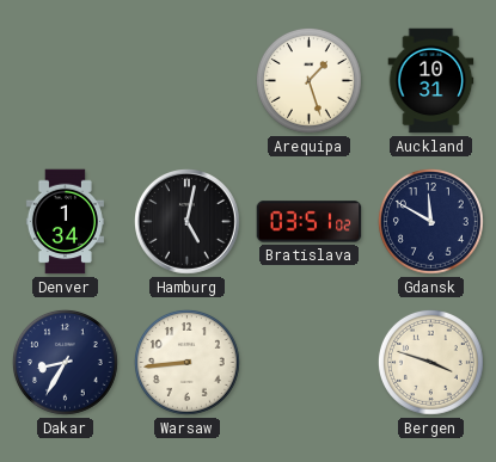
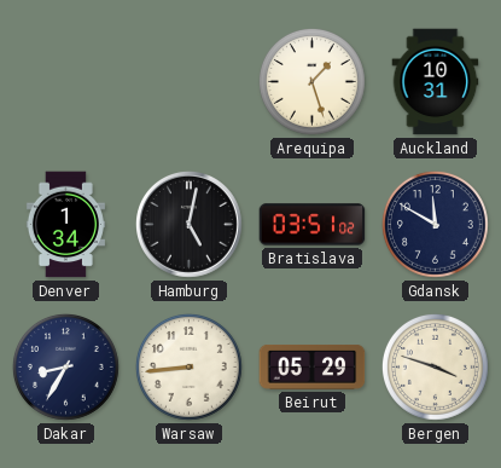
Beirut: none -> 05:29 (313, 368)
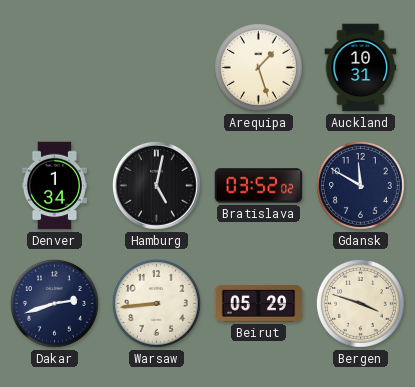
Bratislava: 03:51 -> 03:52 (259, 186)
Dakar: 8:35 -> 2:42 (54, 303)
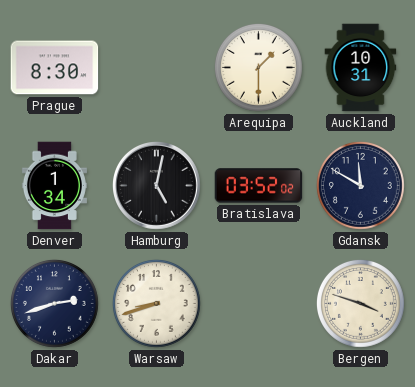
Prague: none -> 8:30 (55, 68)
Arequipa: 1:27 -> 1:30 (258, 67)
Warsaw: 8:44 -> 8:42 (156, 303)
Beirut: 05:29 -> none (259, 304)
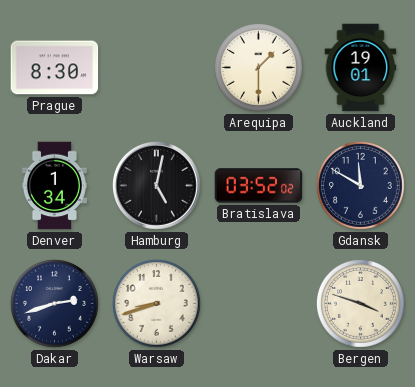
Auckland: 10:31 -> 19:01 (361, 68)
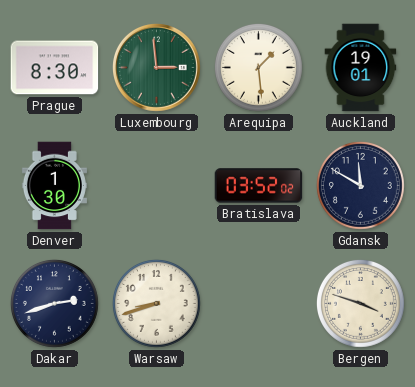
Luxembourg: none -> 2:59 (157, 68)
Arequipa: 1:30 -> 1:29 (258, 67)
Denver: 1:34 -> 1:30 (54, 186)
Hamburg: 5:02 -> none (157, 186)
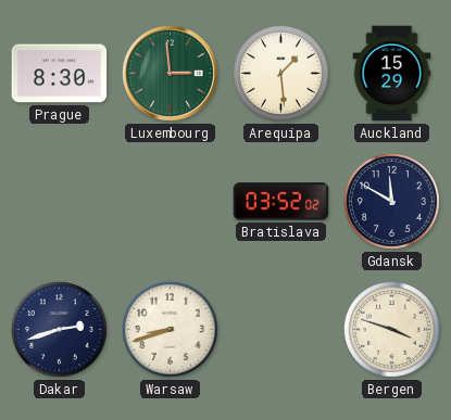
Auckland: 19:01 -> 15:29 (392, 74)
Denver: 1:30 -> none (54, 186)
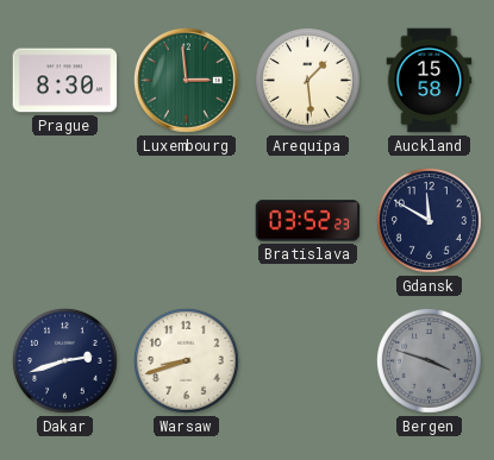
Auckland: 15:29 -> 15:58 (430, 81)
Bratislava: 03:52:02 -> 03:52:23 (308, 221)
Bergen dial: cream -> grey (429, 360)
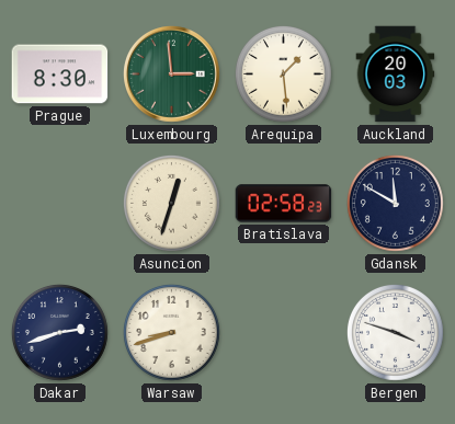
Auckland: 15:58 -> 20:03 (396, 75)
Asuncion: none -> 12:33 (171, 203)
Bratislava: 03:52 -> 02:58 (284, 204)
Bergen dial: grey -> white (395, 332)
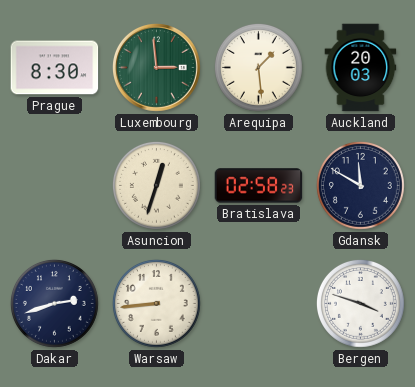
Warsaw: 8:42 -> 8:44 (156, 303)
